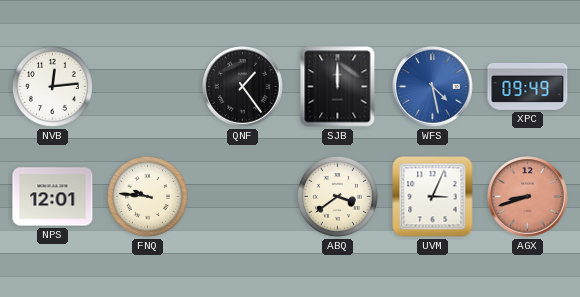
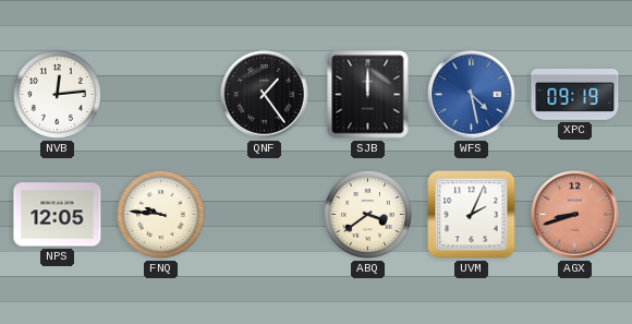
XPC: 09:49 -> 09:19 (575, 94)
NPS: 12:01 -> 12:05 (58, 215)
UVM: 3:04 -> 2:04 (472, 215)
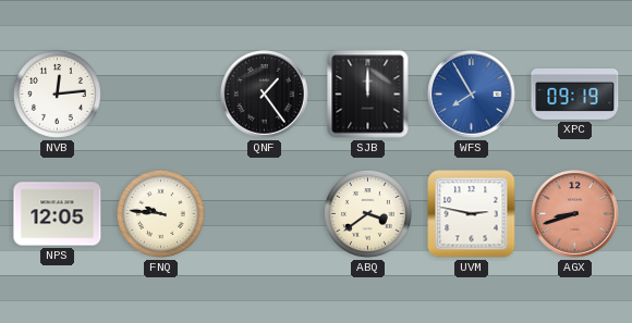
WFS: 4:28 -> 7:55 (472, 95)
UVM: 2:04 -> 2:47 (472, 214)
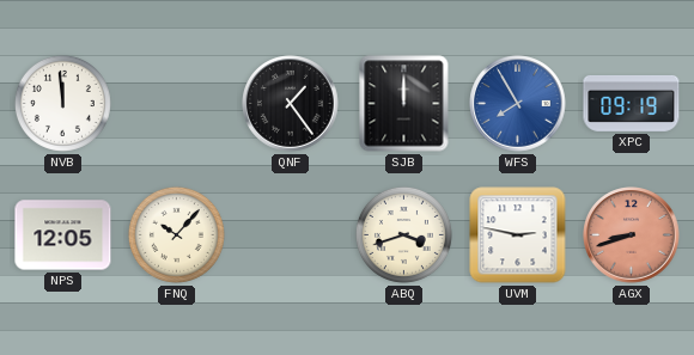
NVB: 12:14 -> 11:59 (62, 103)
FNQ: 9:46 -> 10:07 (176, 234)
ABQ: 3:39 -> 3:42 (403, 234)
